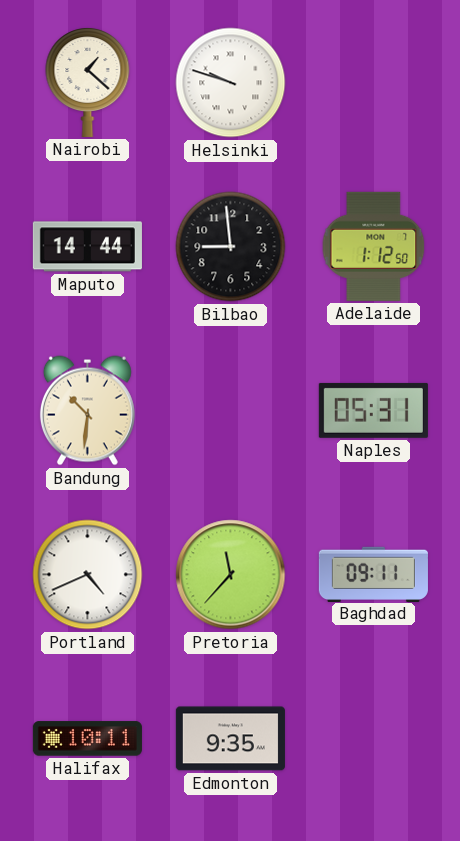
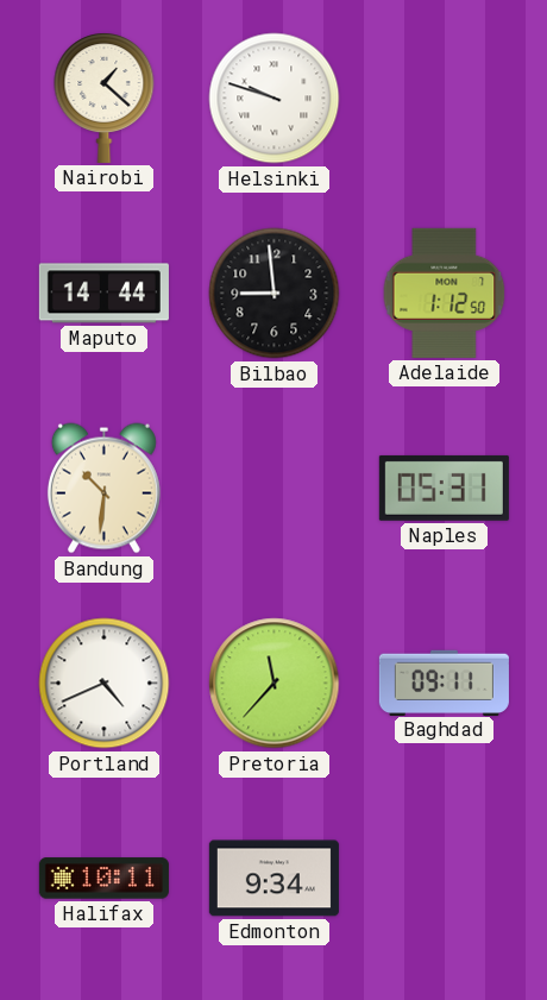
Edmonton: 9:35 -> 9:34 (273, 879)
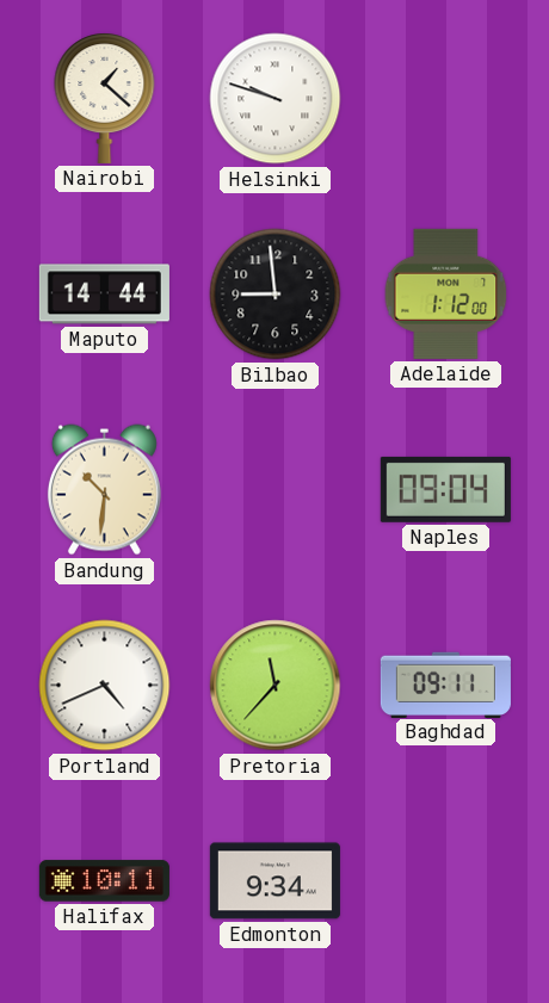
Adelaide: 1:12:50 -> 1:12:00 (446, 293)
Naples: 05:31 -> 09:04 (445, 489)
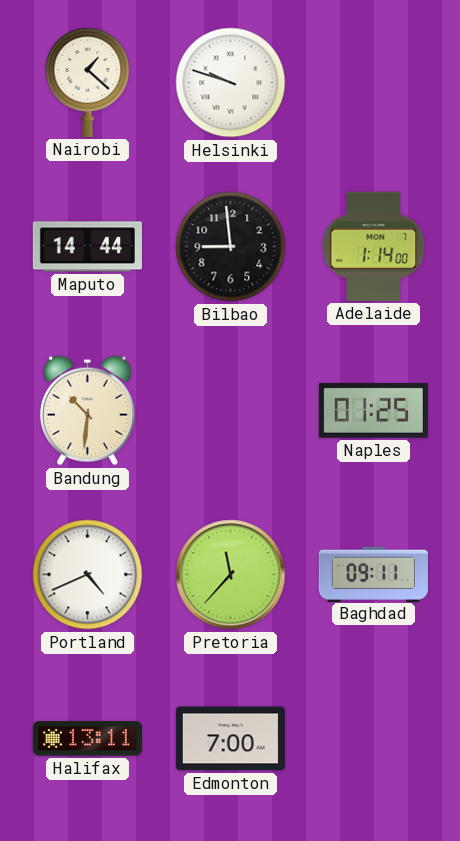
Adelaide: 1:12 -> 1:14 (374, 246)
Naples: 09:04 -> 01:25 (373, 410)
Halifax: 10:11 -> 13:11 (87, 739)
Edmonton: 9:34 -> 7:00 (230, 739)
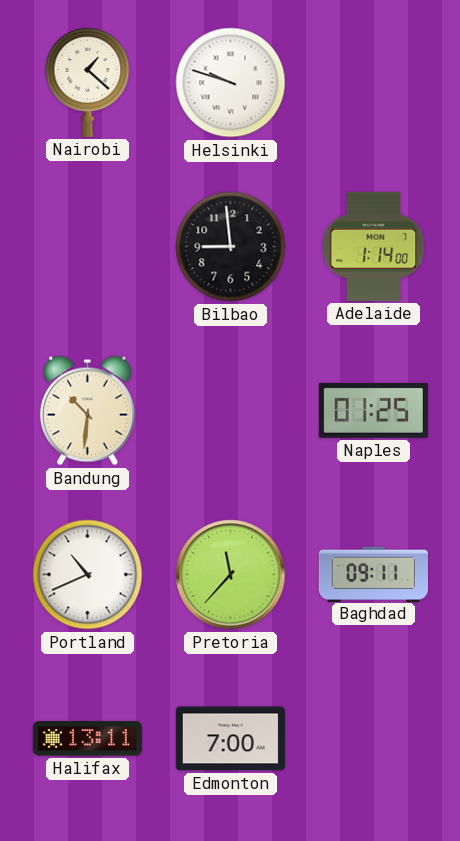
Maputo: 14:44 -> none (87, 247)
Portland: 4:41 -> 10:41 (88, 575)
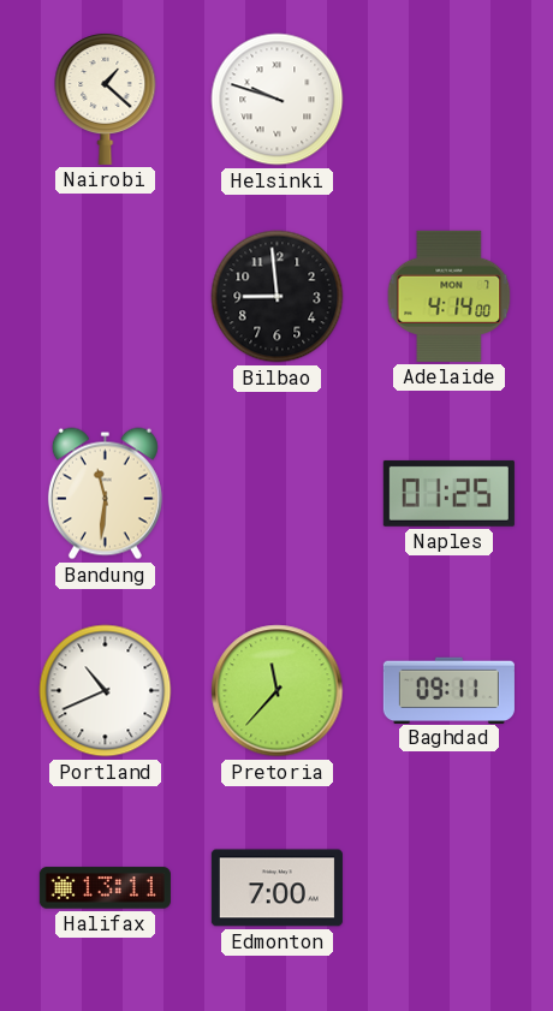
Adelaide: 1:14 -> 4:14 (450, 296)
Bandung: 10:31 -> 11:31 (105, 494)
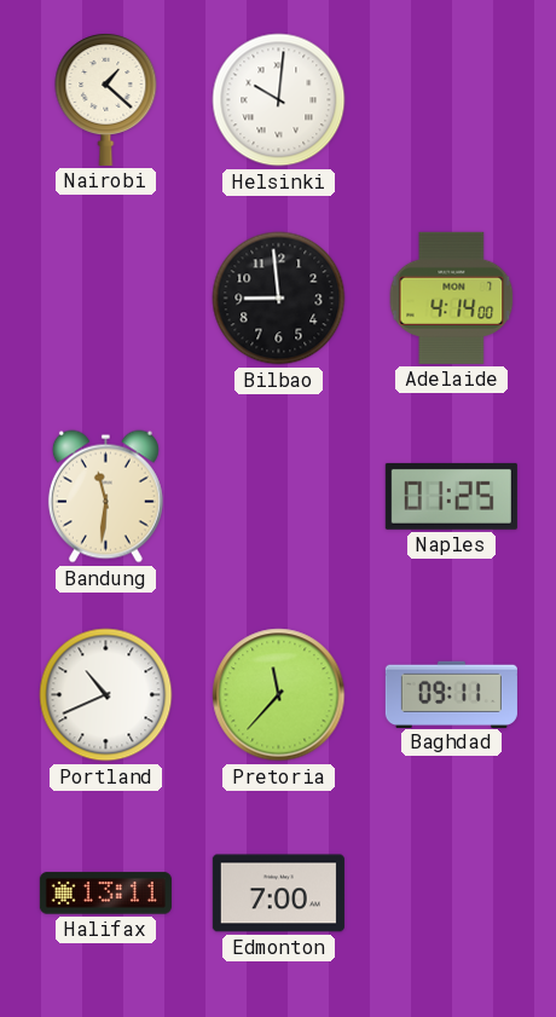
Helsinki: 9:48 -> 10:01 (279, 100)
